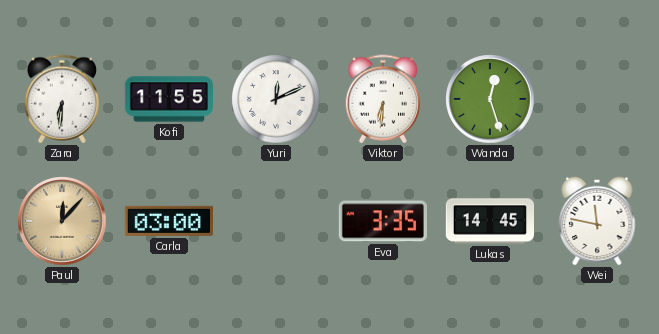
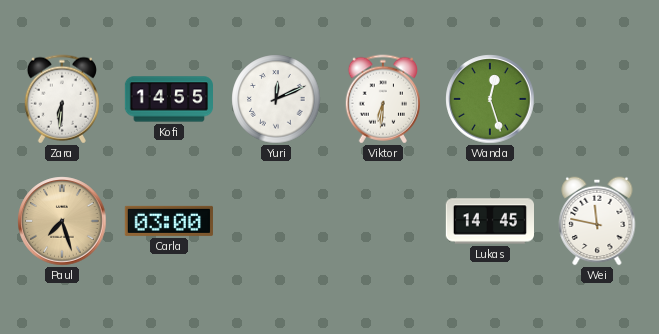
Kofi: 11:55 -> 14:55 (168, 99)
Paul: 12:07 -> 7:27 (62, 221)
Eva: 3:35 -> none (383, 221)
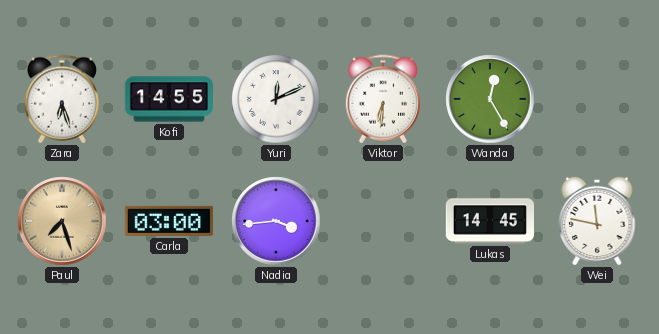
Zara: 6:31 -> 6:27 (61, 99)
Wanda: 12:27 -> 12:25 (490, 99)
Nadia: none -> 3:44 (276, 221)
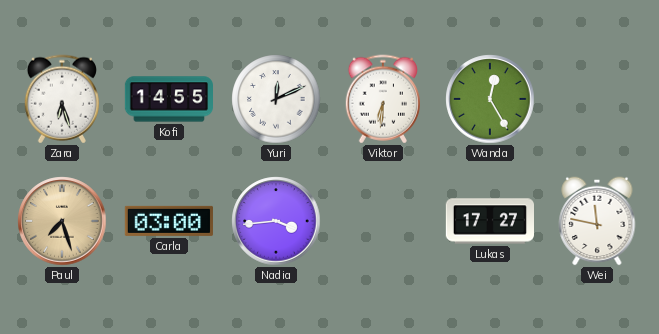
Lukas: 14:45 -> 17:27 (489, 221)
